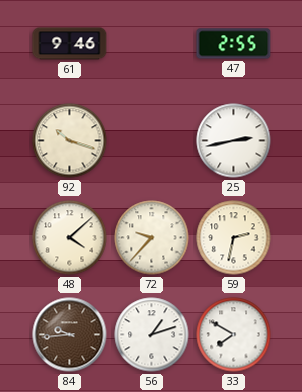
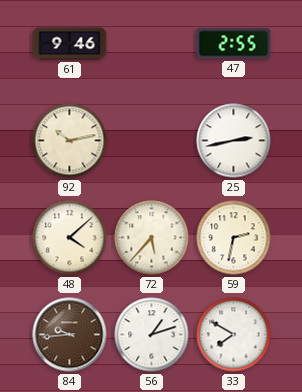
92: 10:18 -> 10:13 (70, 141)
72: 9:37 -> 5:37 (152, 238)
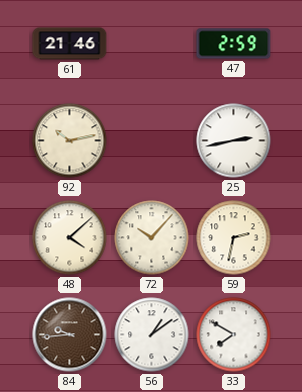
61: 9:46 -> 21:46 (70, 44)
47: 2:55 -> 2:59 (234, 44)
72: 5:37 -> 10:07 (152, 238)
56: 1:12 -> 1:09 (152, 335)
